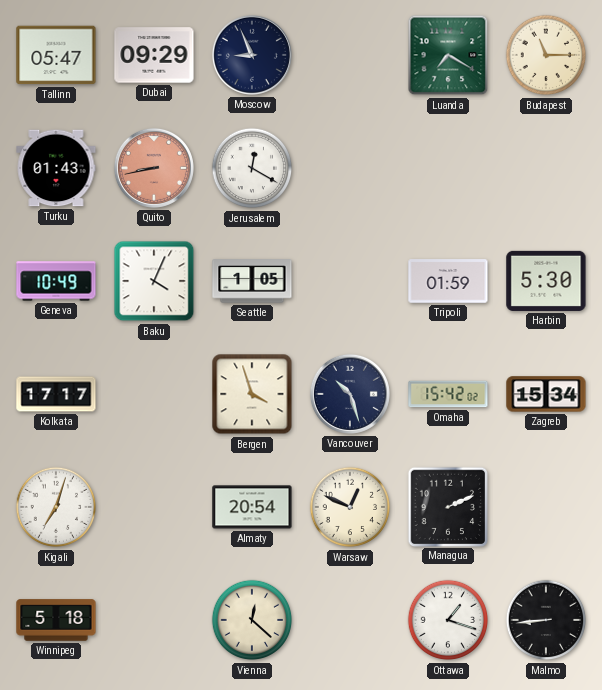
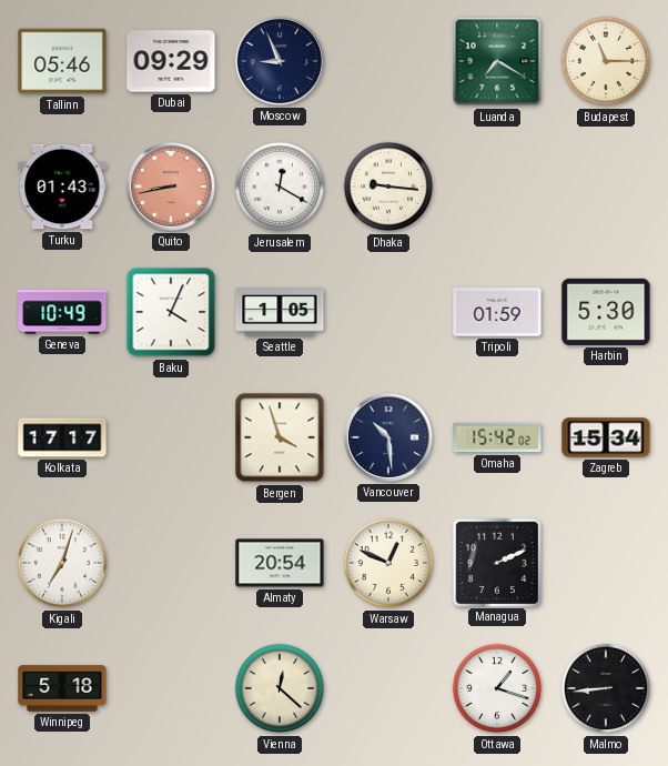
Tallinn: 05:47 -> 05:46 (62, 61)
Dhaka: none -> 9:16 (388, 187)
Vancouver: 10:27 -> 10:29 (388, 437)
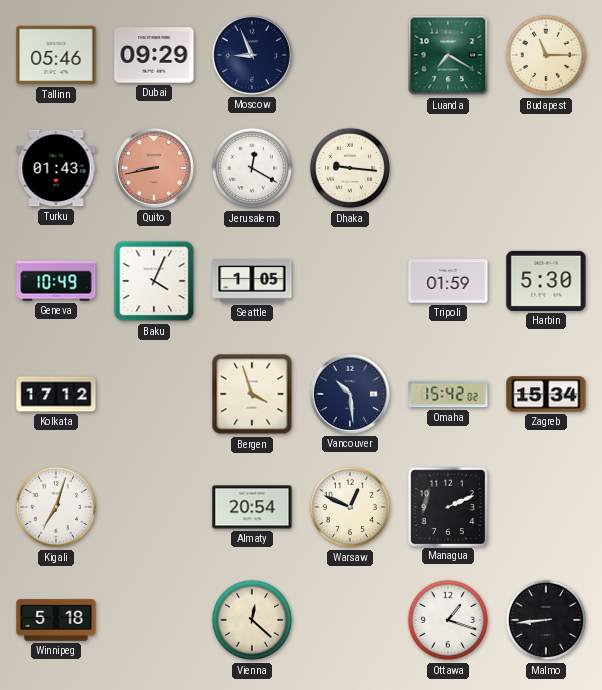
Kolkata: 17:17 -> 17:12 (56, 394)
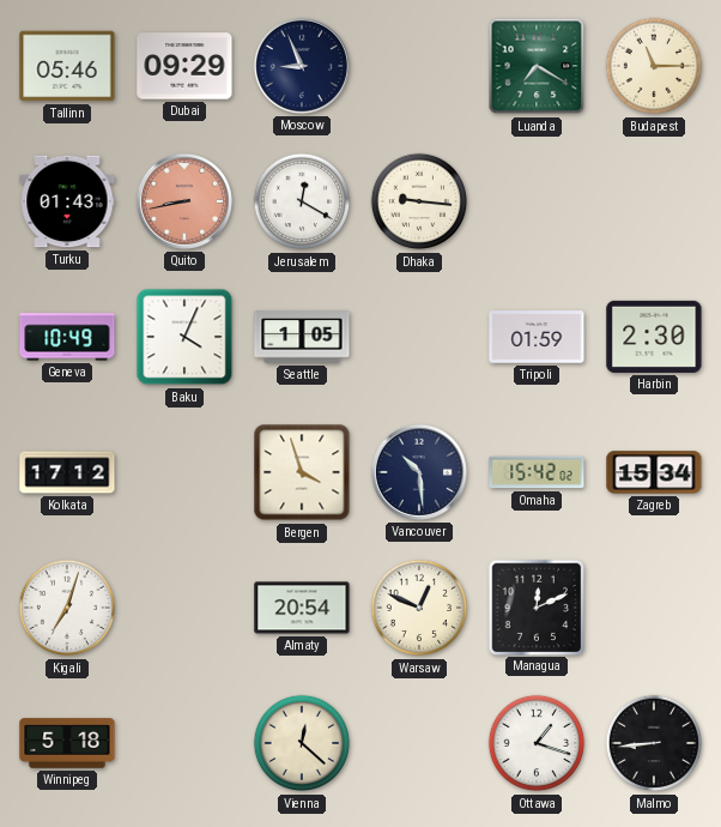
Harbin: 5:30 -> 2:30 (654, 337)
Managua: 2:11 -> 12:11 (535, 606)
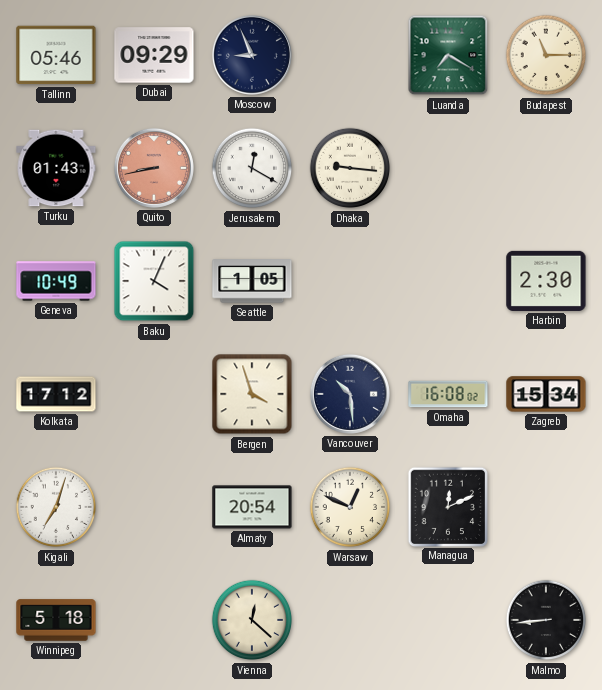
Tripoli: 01:59 -> none (537, 337)
Omaha: 15:42 -> 16:08 (448, 394)
Ottawa: 1:18 -> none (537, 743)
